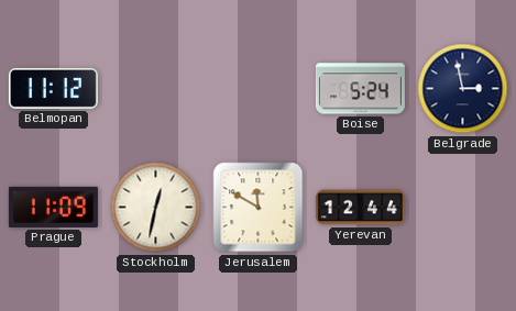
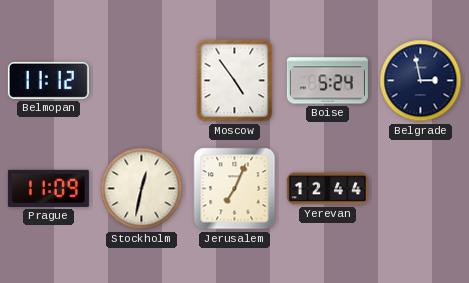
Moscow: none -> 4:54 (235, 81)
Jerusalem: 11:50 -> 7:04 (235, 189)
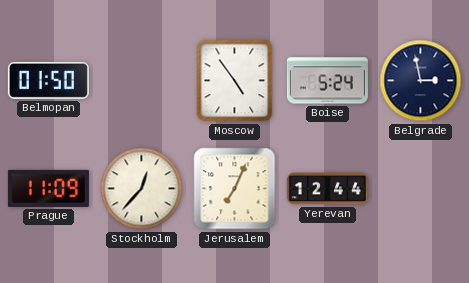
Belmopan: 11:12 -> 01:50 (48, 80)
Stockholm: 12:32 -> 12:37 (142, 189)
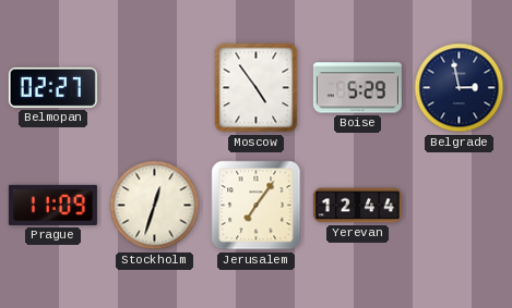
Belmopan: 01:50 -> 02:27 (52, 87)
Boise: 5:24 -> 5:29 (357, 88)
Stockholm: 12:37 -> 12:33 (155, 206)
Jerusalem: 7:04 -> 7:06 (257, 206)
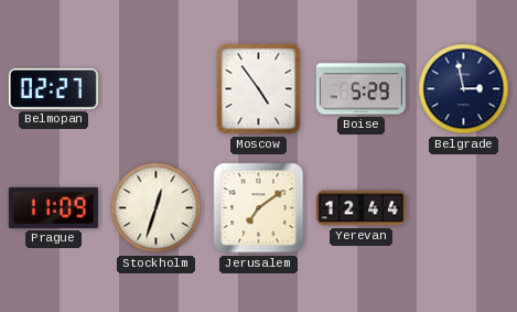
Jerusalem: 7:06 -> 7:09 (259, 208)
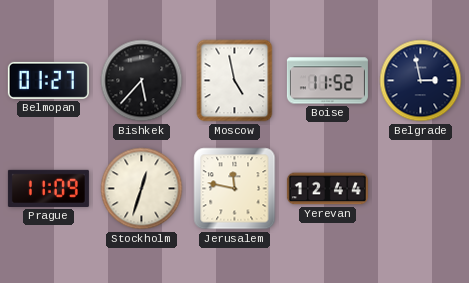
Belmopan: 02:27 -> 01:27 (48, 80)
Bishkek: none -> 5:37 (142, 81)
Moscow: 4:54 -> 4:58 (235, 81)
Boise: 5:29 -> 11:52 (327, 81)
Jerusalem: 7:09 -> 11:47 (235, 189)
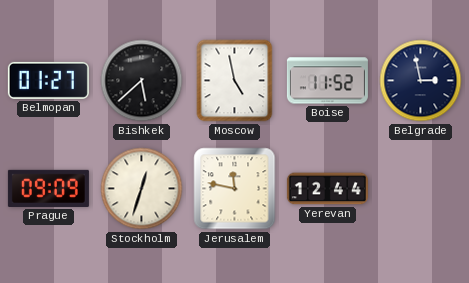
Bishkek: 5:37 -> 5:38 (142, 81)
Prague: 11:09 -> 09:09 (48, 188)
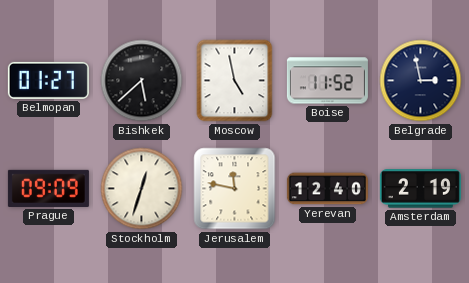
Yerevan: 12:44 -> 12:40 (327, 189)
Amsterdam: none -> 2:19 (420, 189)
